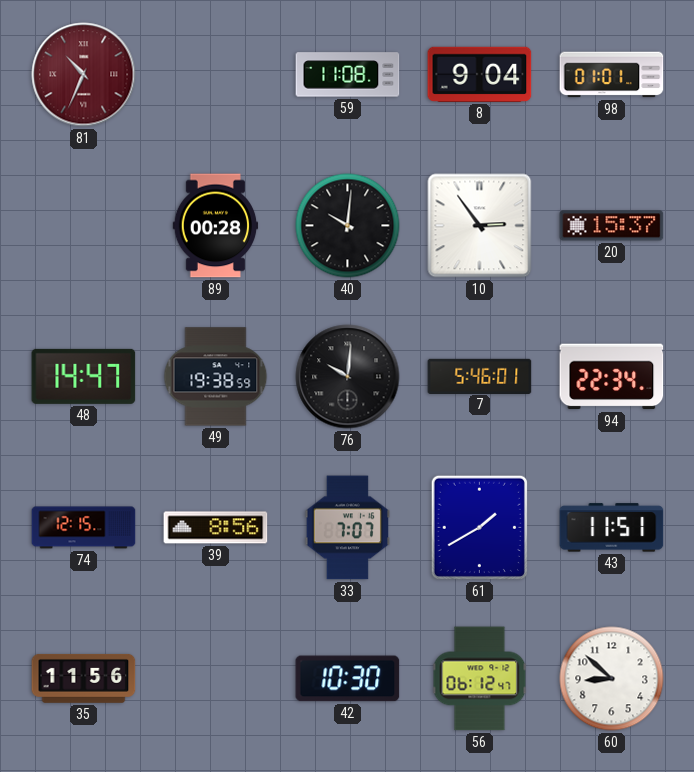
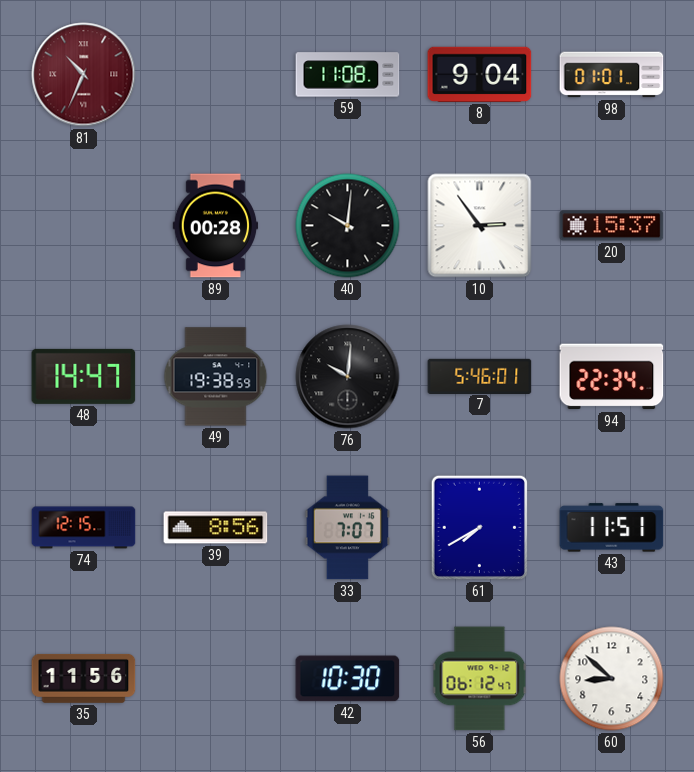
61: 1:40 -> 7:40 (479, 527)
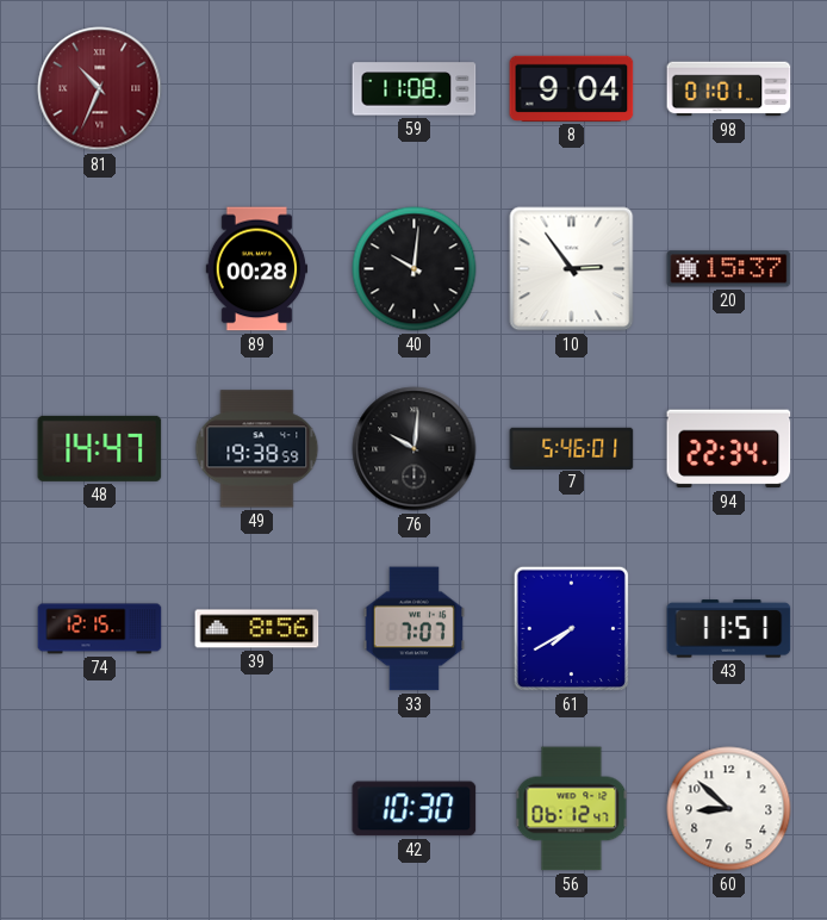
35: 11:56 -> none (84, 678)
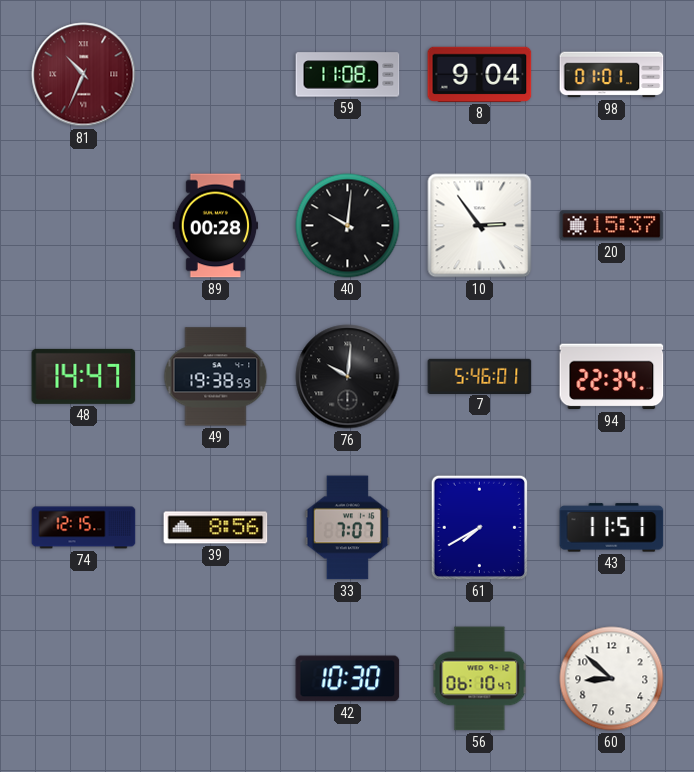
56: 06:12 -> 06:10 (480, 679)
